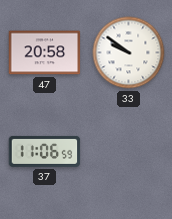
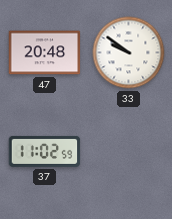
47: 20:58 -> 20:48 (45, 53)
37: 11:06 -> 11:02 (45, 151)
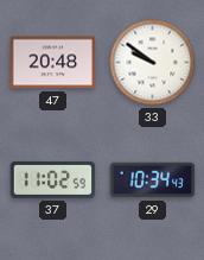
29: none -> 10:34 (153, 180)
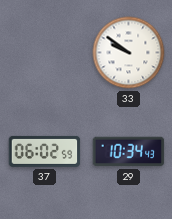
47: 20:48 -> none (53, 63)
37: 11:02 -> 06:02 (45, 151)
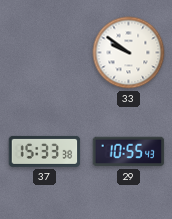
37: 06:02 -> 15:33 (45, 151)
29: 10:34 -> 10:55 (129, 152)
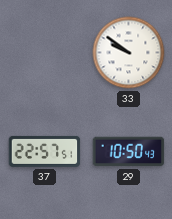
37: 15:33 -> 22:57 (45, 151)
29: 10:55 -> 10:50 (129, 152)
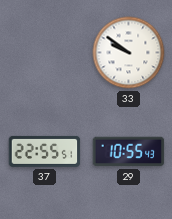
37: 22:57 -> 22:55 (45, 151)
29: 10:50 -> 10:55 (129, 152)
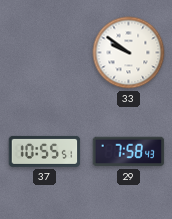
37: 22:55 -> 10:55 (45, 151)
29: 10:55 -> 7:58 (129, 152)
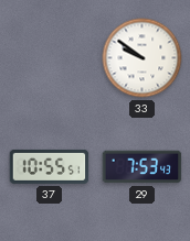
29: 7:58 -> 7:53 (142, 167)
